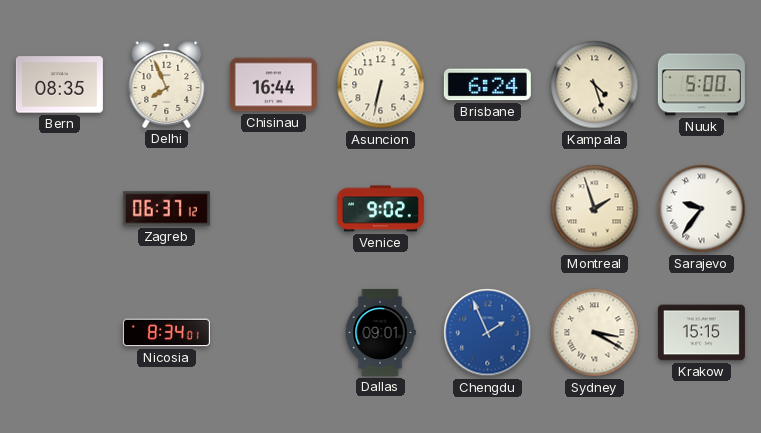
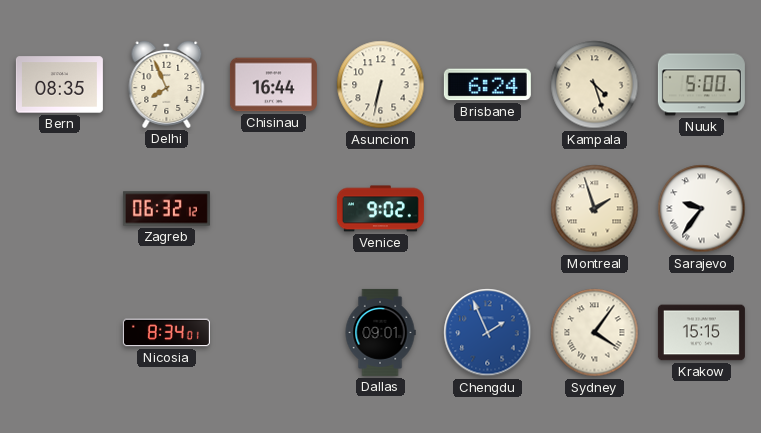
Zagreb: 06:37 -> 06:32 (166, 209)
Sydney: 3:20 -> 4:06 (595, 333)
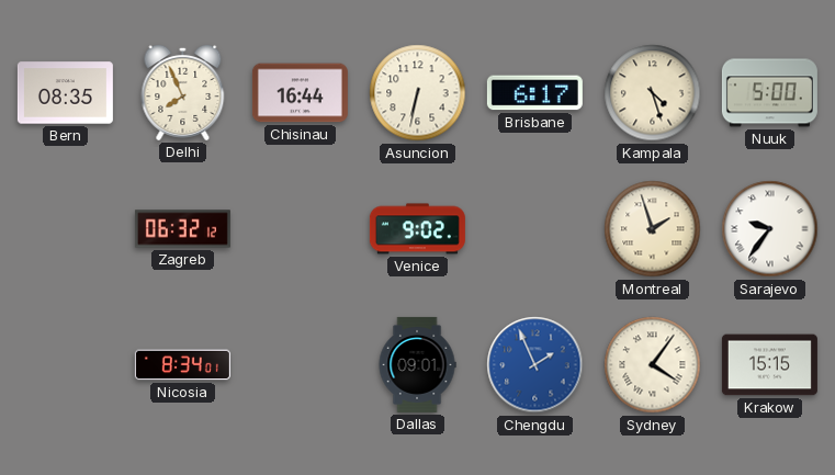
Brisbane: 6:24 -> 6:17 (534, 93)
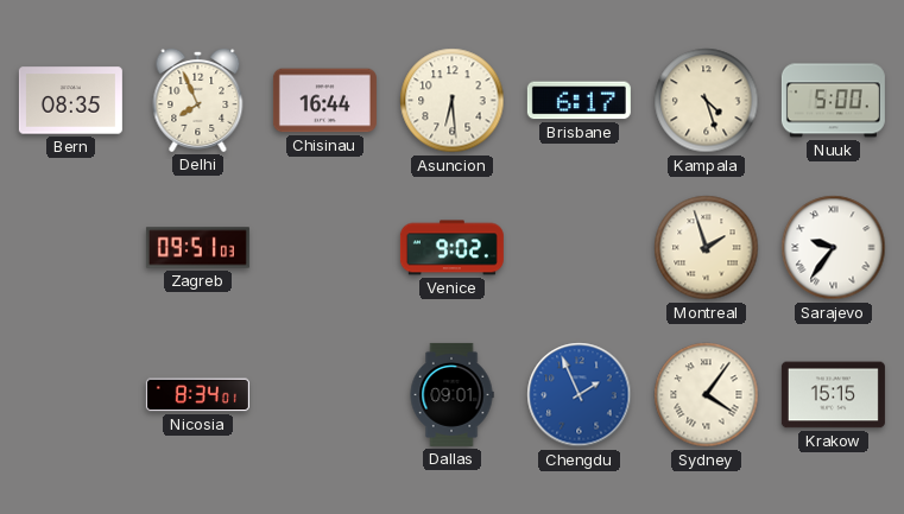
Asuncion: 6:32 -> 6:29 (453, 101)
Zagreb: 06:32 -> 09:51 (197, 248)
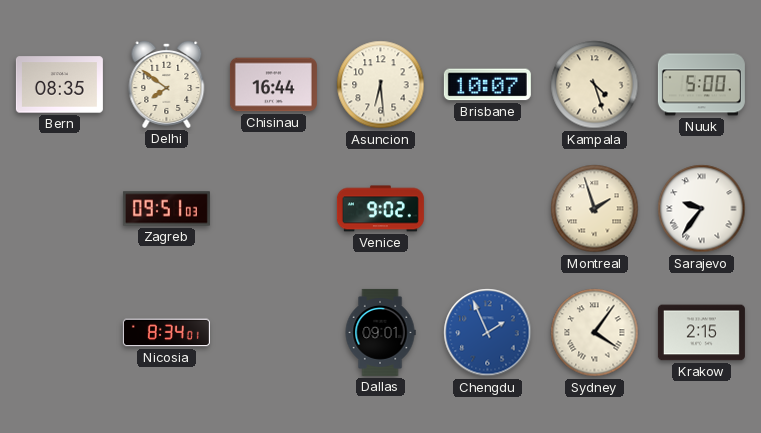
Delhi: 7:56 -> 7:51 (167, 84)
Brisbane: 6:17 -> 10:07 (487, 85)
Krakow: 15:15 -> 2:15 (701, 333)
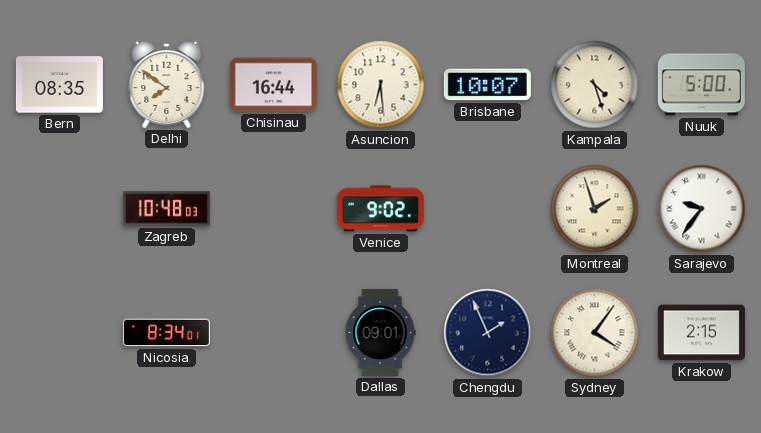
Zagreb: 09:51 -> 10:48 (166, 209)
Chengdu dial: blue -> navy (488, 333)
